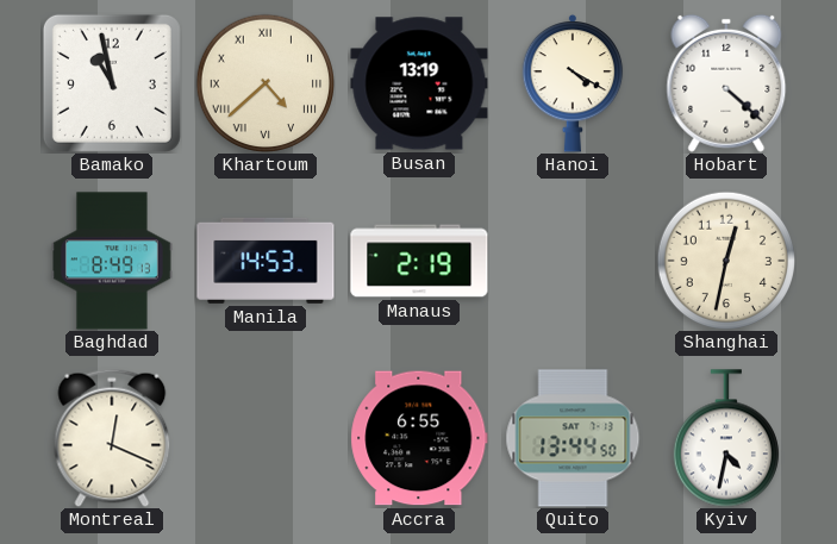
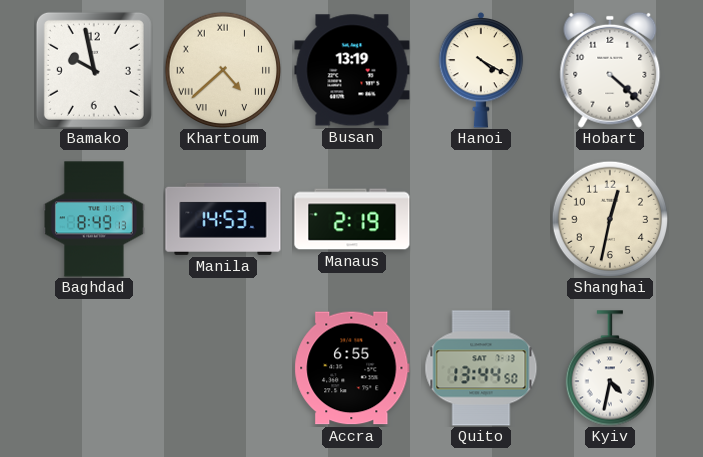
Bamako: 10:58 -> 9:58 (94, 70)
Montreal: 12:19 -> none (112, 438)
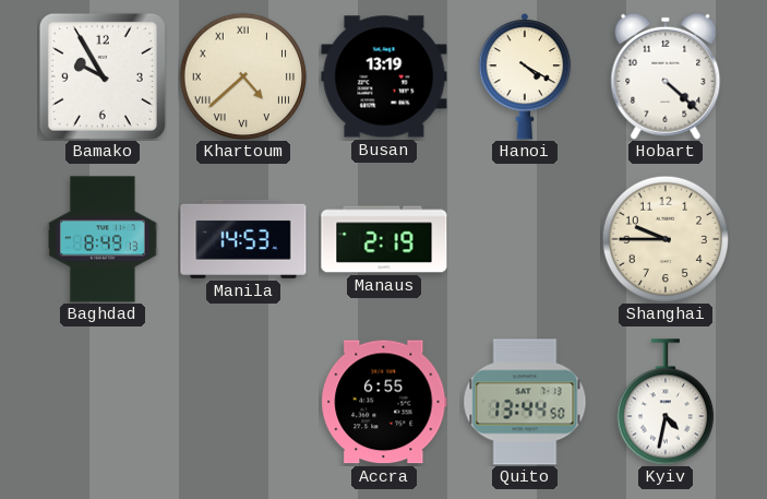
Bamako: 9:58 -> 9:55 (103, 76)
Shanghai: 12:32 -> 9:45 (666, 239)
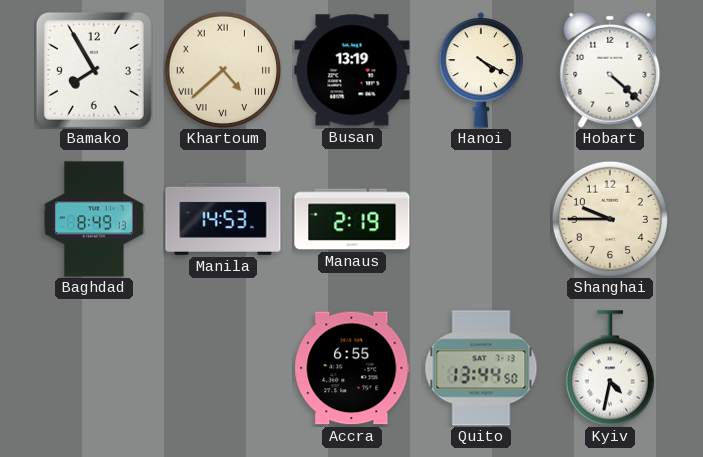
Bamako: 9:55 -> 7:55 (94, 70)
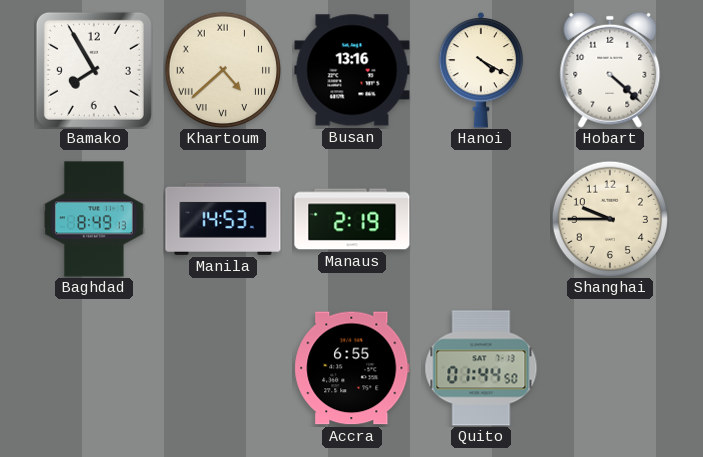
Busan: 13:19 -> 13:16 (352, 70)
Quito: 13:44 -> 01:44 (481, 368)
Kyiv: 4:32 -> none (609, 368)
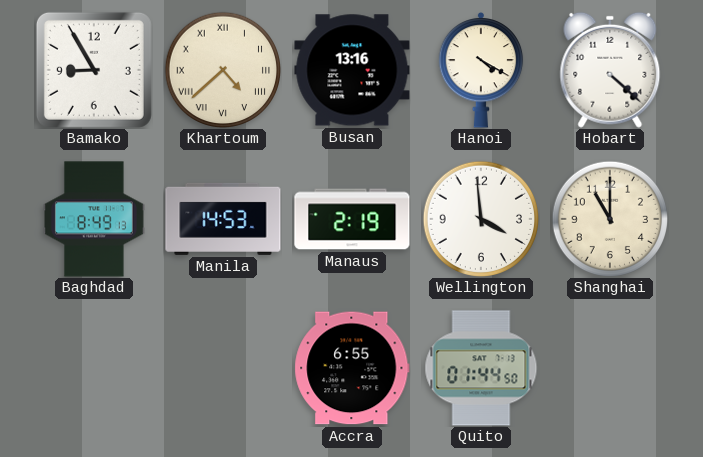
Bamako: 7:55 -> 8:55 (94, 70)
Wellington: none -> 3:59 (481, 219)
Shanghai: 9:45 -> 11:00 (610, 219)
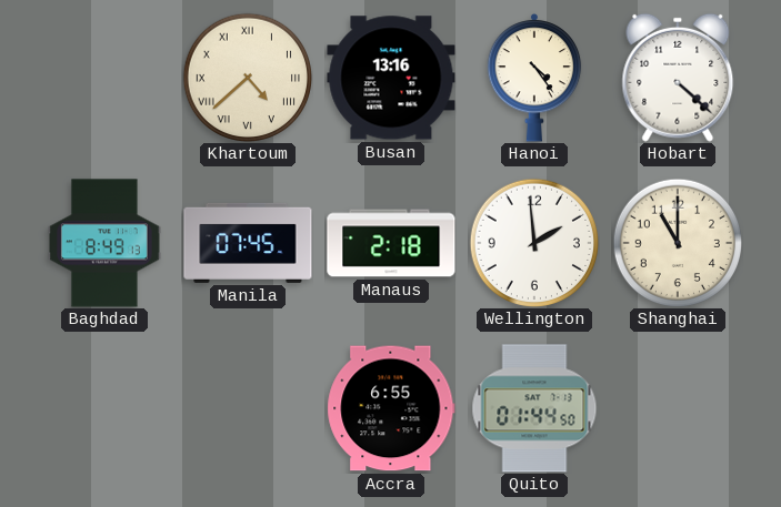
Bamako: 8:55 -> none (94, 70)
Hanoi: 4:20 -> 4:24 (534, 78)
Manila: 14:53 -> 07:45 (248, 243)
Manaus: 2:19 -> 2:18 (391, 243)
Wellington: 3:59 -> 1:59 (534, 243)
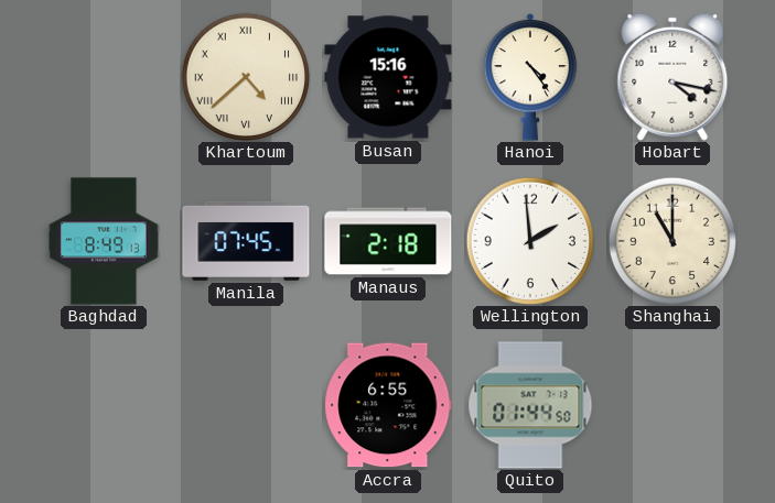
Busan: 13:16 -> 15:16 (388, 77)
Hobart: 4:22 -> 4:17 (672, 77)
